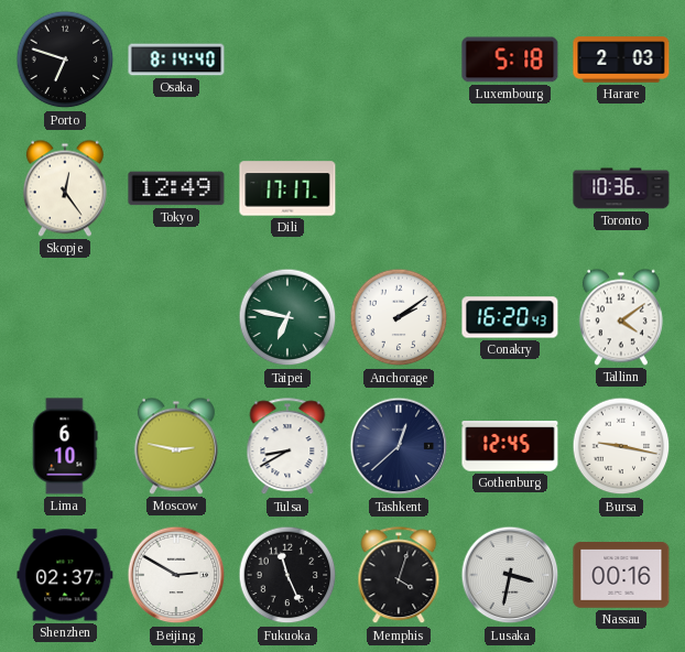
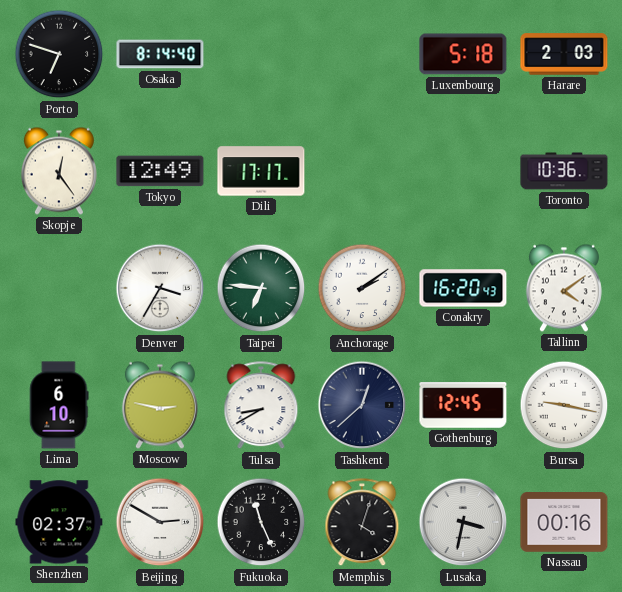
Denver: none -> 3:35 (160, 288)
Taipei: 6:47 -> 6:46 (261, 288)
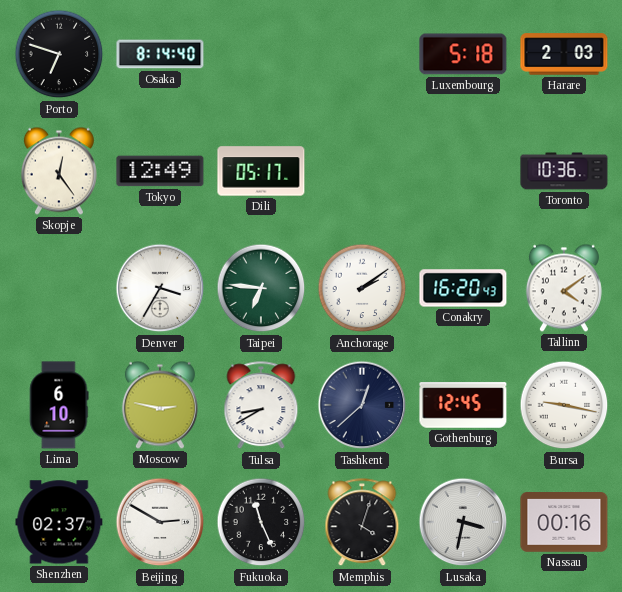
Dili: 17:17 -> 05:17 (261, 171)
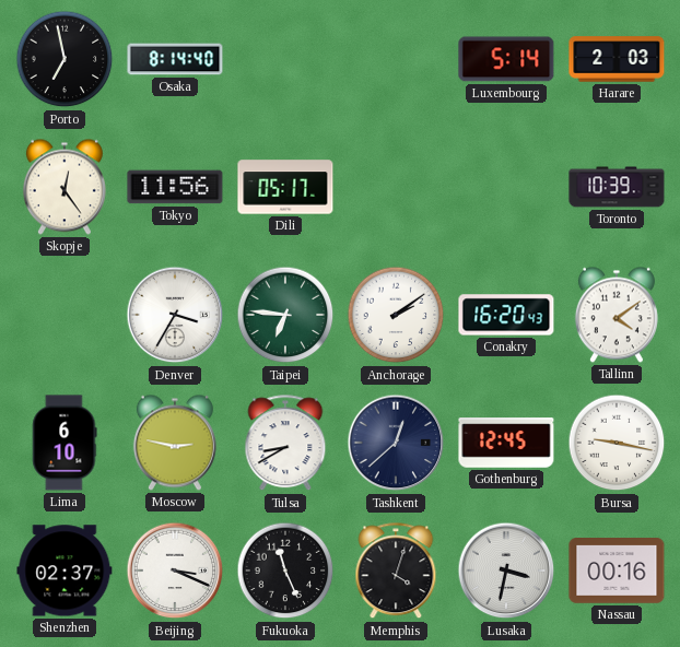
Porto: 6:48 -> 6:58 (65, 59)
Luxembourg: 5:18 -> 5:14 (506, 59)
Tokyo: 12:49 -> 11:56 (175, 187)
Toronto: 10:36 -> 10:39 (617, 187)
Beijing: 2:50 -> 3:19 (175, 570)
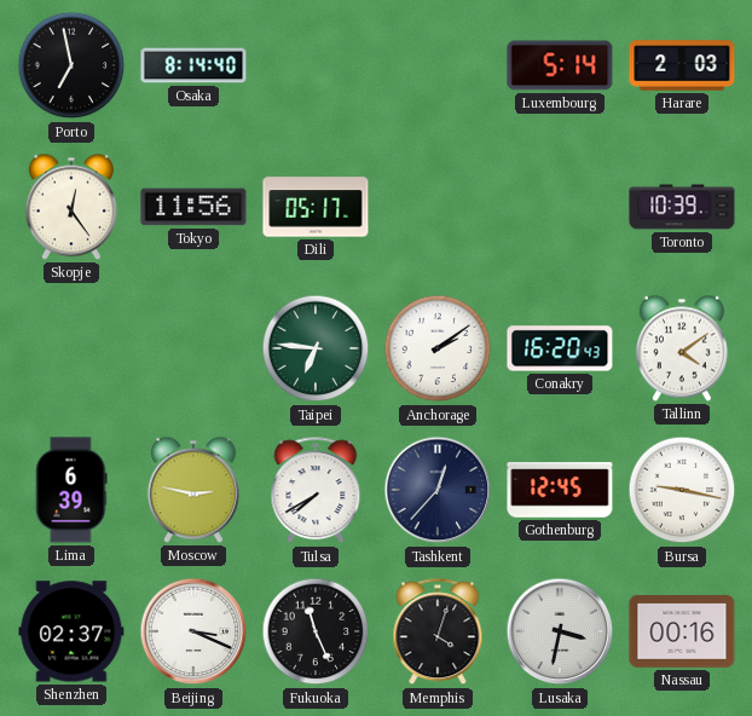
Denver: 3:35 -> none (175, 315)
Lima: 6:10 -> 6:39 (71, 490)
Tulsa: 8:40 -> 7:40 (316, 491)
Tashkent: 12:38 -> 12:37 (438, 490)
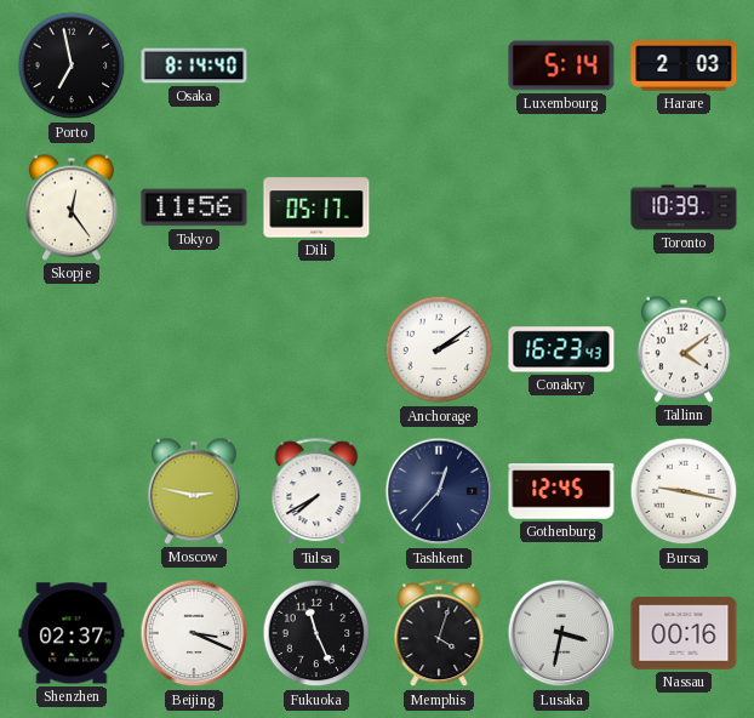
Taipei: 6:46 -> none (316, 348)
Conakry: 16:20 -> 16:23 (561, 349)
Lima: 6:39 -> none (71, 490)
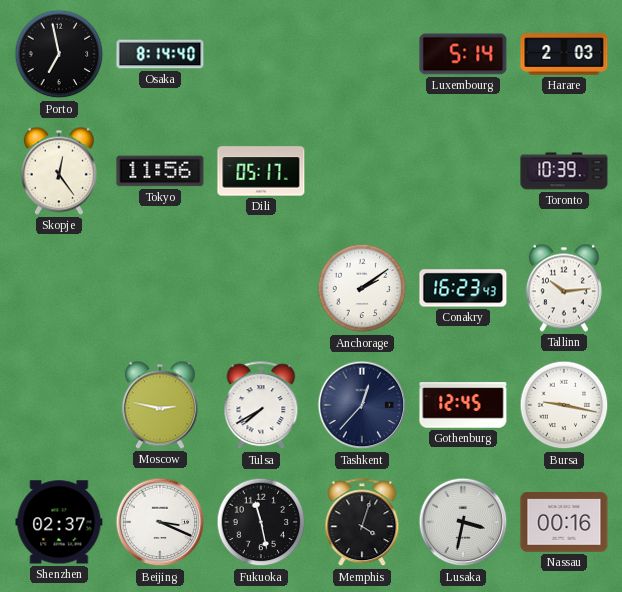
Tallinn: 4:09 -> 10:14 (564, 288)
Fukuoka: 11:26 -> 11:28 (261, 522)
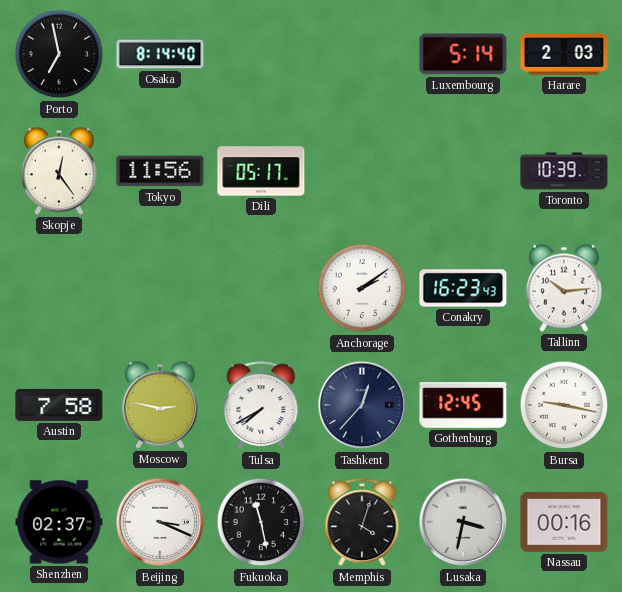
Austin: none -> 7:58 (59, 405)
